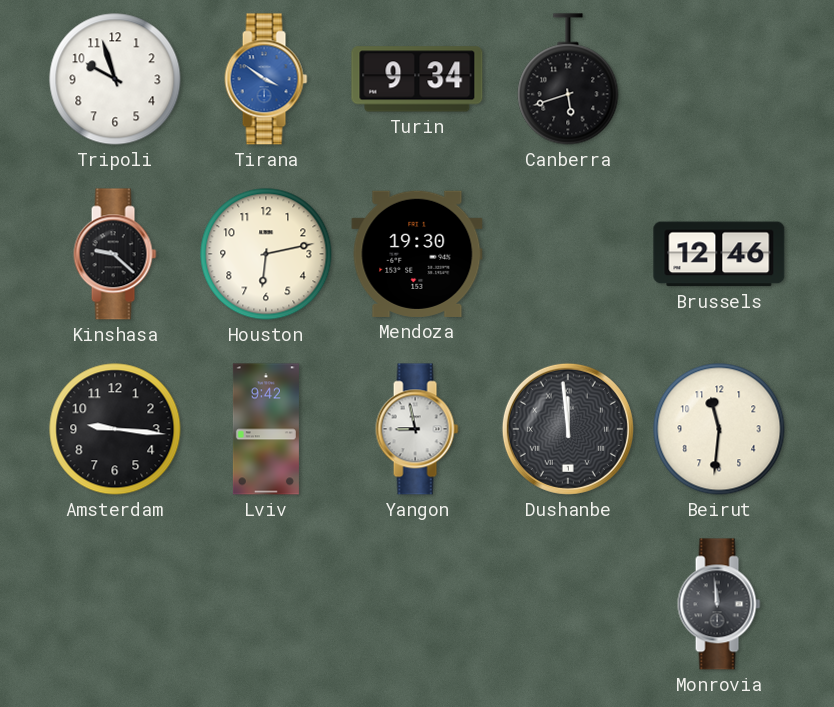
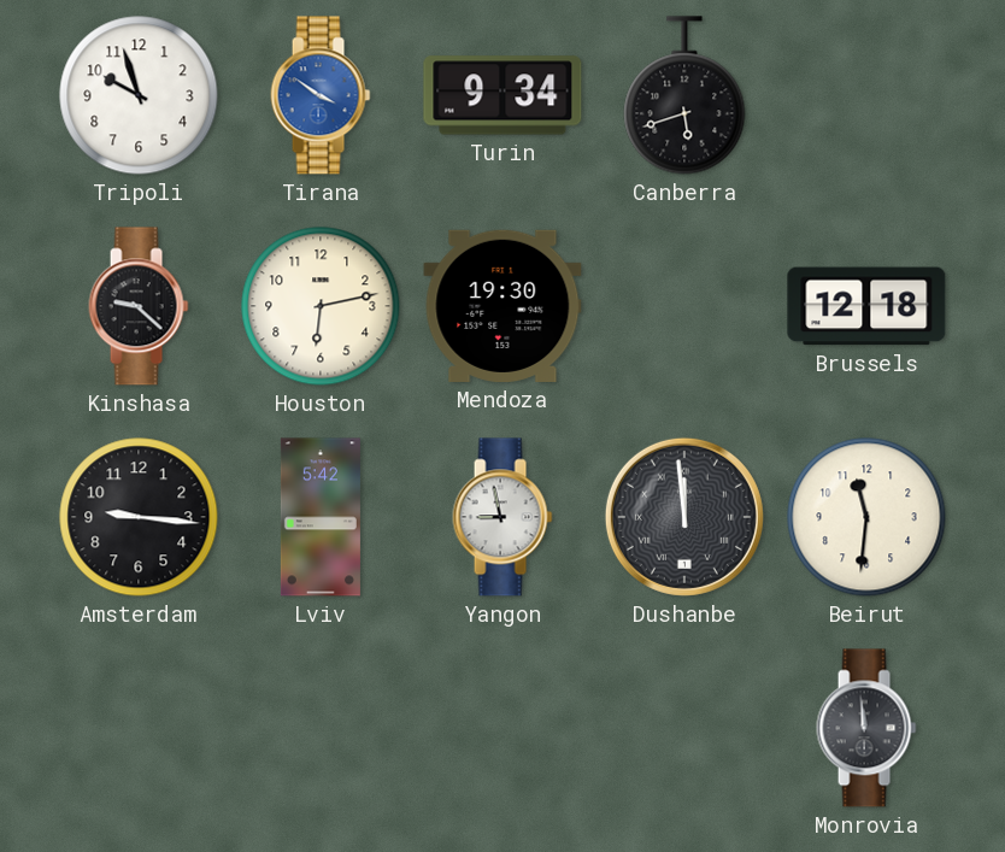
Brussels: 12:46 -> 12:18 (866, 306)
Lviv: 9:42 -> 5:42 (321, 517)
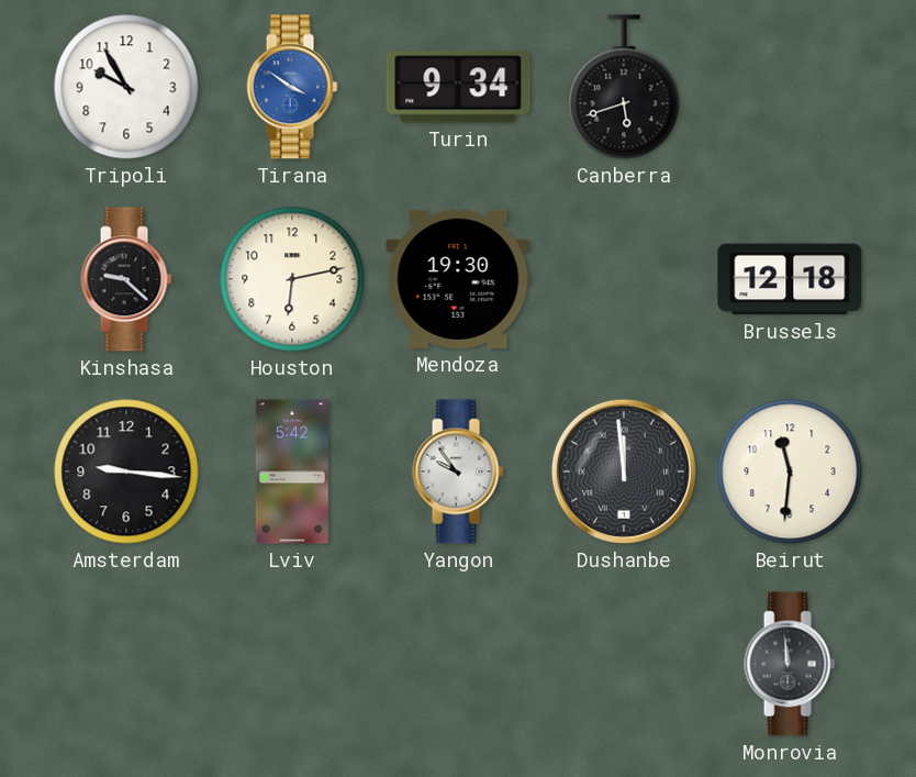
Tripoli: 9:57 -> 9:55 (126, 87)
Yangon: 8:58 -> 9:54 (458, 471)
